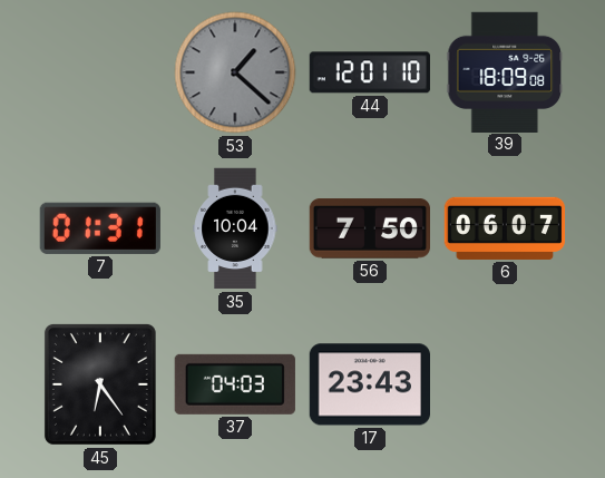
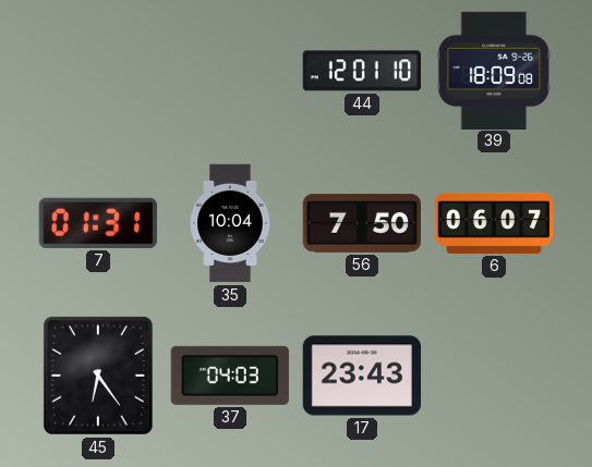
53: 1:22 -> none (235, 72)
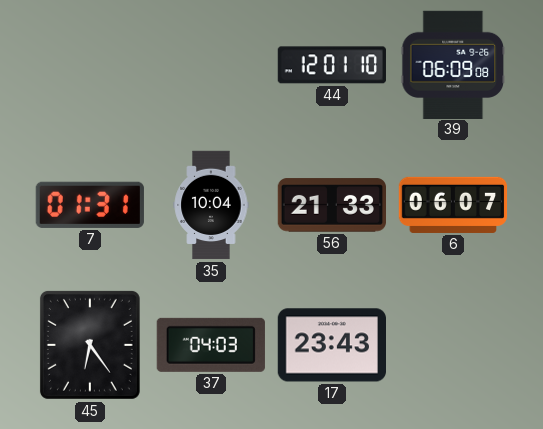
39: 18:09 -> 06:09 (453, 64)
56: 7:50 -> 21:33 (331, 205)
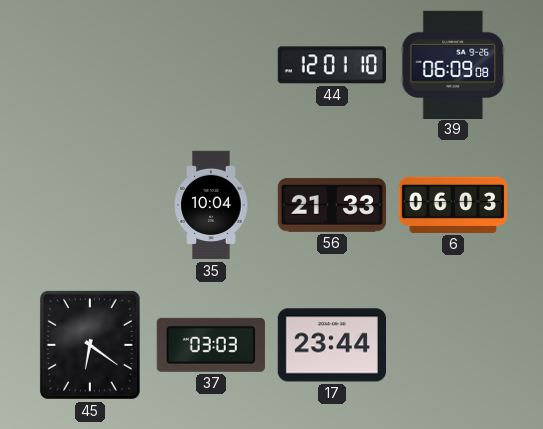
7: 01:31 -> none (90, 205)
6: 06:07 -> 06:03 (453, 205)
45: 6:24 -> 6:21 (90, 345)
37: 04:03 -> 03:03 (211, 345)
17: 23:43 -> 23:44 (331, 345)
